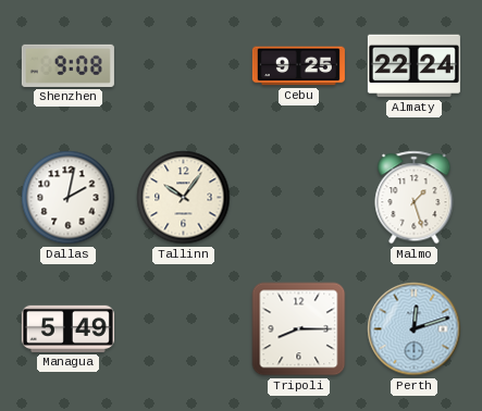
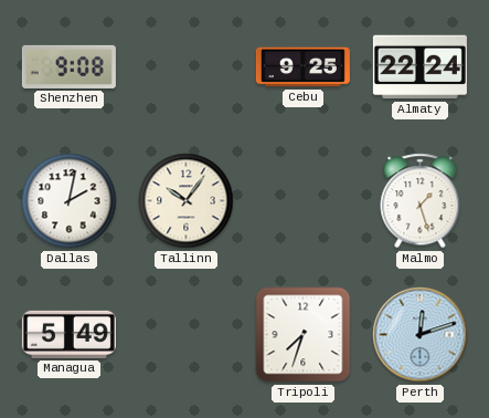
Tripoli: 8:15 -> 7:33 (304, 335)
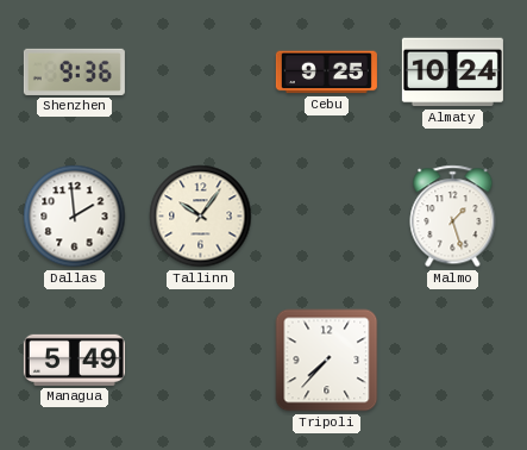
Shenzhen: 9:08 -> 9:36 (74, 71)
Almaty: 22:24 -> 10:24 (452, 73)
Dallas: 2:02 -> 1:59 (75, 217)
Tripoli: 7:33 -> 7:37 (327, 361)
Perth: 12:12 -> none (421, 335)
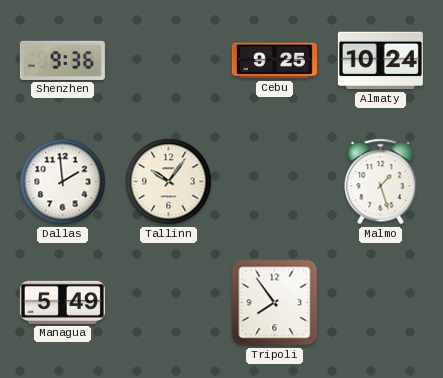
Tripoli: 7:37 -> 7:54 (275, 303)
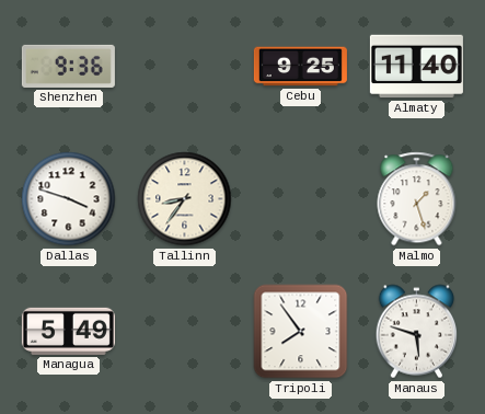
Almaty: 10:24 -> 11:40 (416, 67)
Dallas: 1:59 -> 3:48 (69, 199)
Tallinn: 10:06 -> 8:36 (185, 199)
Manaus: none -> 5:48 (416, 332)
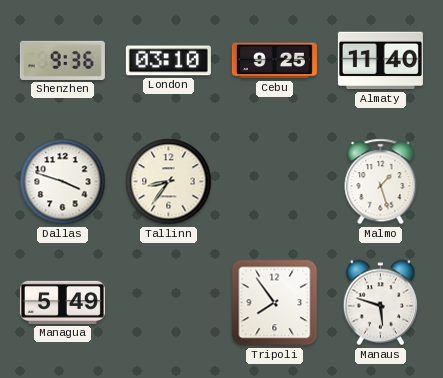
London: none -> 03:10 (168, 61)
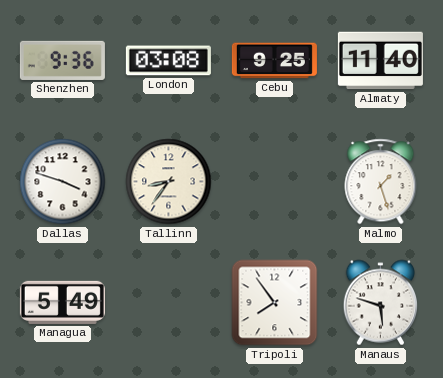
London: 03:10 -> 03:08 (168, 61)
